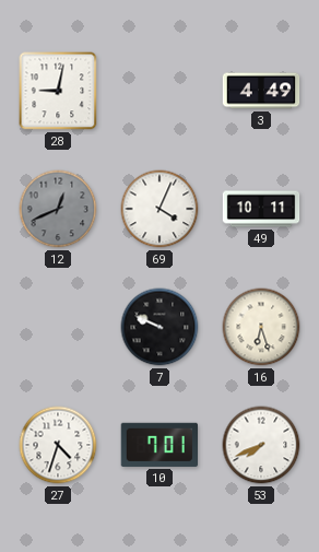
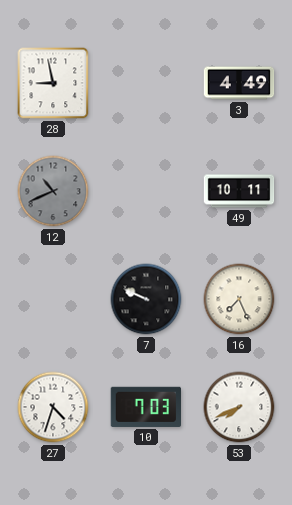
28: 9:02 -> 8:58 (53, 83)
12: 12:41 -> 10:41 (53, 191)
69: 4:04 -> none (159, 209)
16: 6:27 -> 7:26 (239, 299)
10: 7:01 -> 7:03 (145, 407)
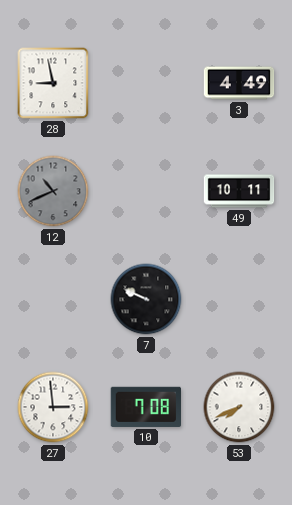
16: 7:26 -> none (239, 299)
27: 4:33 -> 2:59 (53, 407)
10: 7:03 -> 7:08 (145, 407)
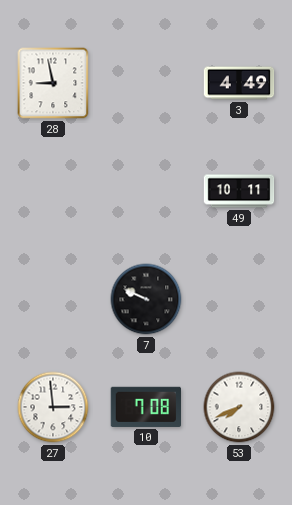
12: 10:41 -> none (53, 191)
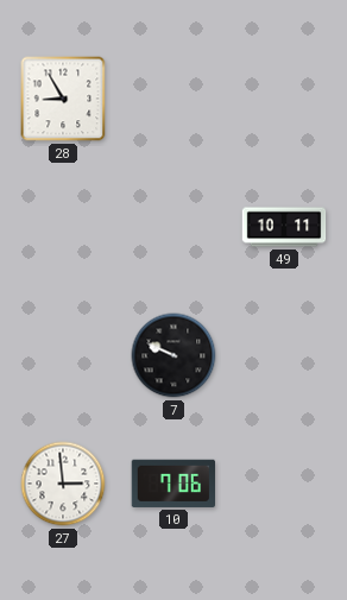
28: 8:58 -> 8:55 (63, 99)
3: 4:49 -> none (239, 83)
10: 7:08 -> 7:06 (172, 484)
53: 7:41 -> none (239, 407)
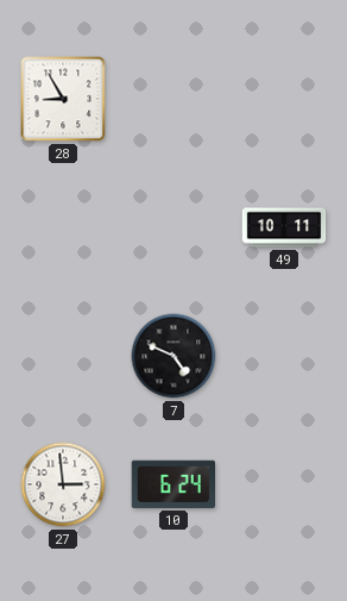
7: 9:49 -> 4:49 (173, 356)
10: 7:06 -> 6:24 (172, 484)
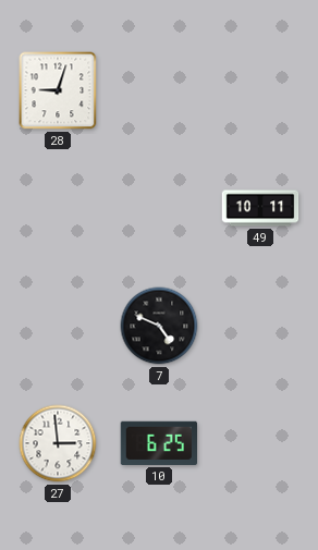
28: 8:55 -> 9:03 (58, 90)
10: 6:24 -> 6:25 (158, 443)
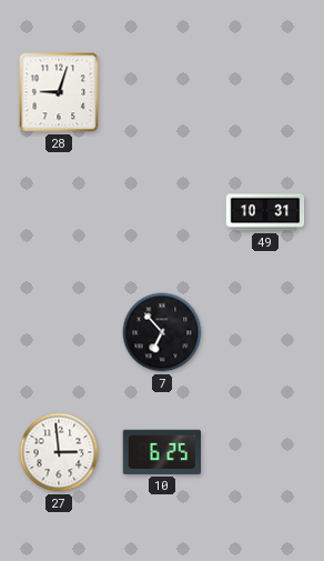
49: 10:11 -> 10:31 (265, 212)
7: 4:49 -> 6:53 (162, 332)
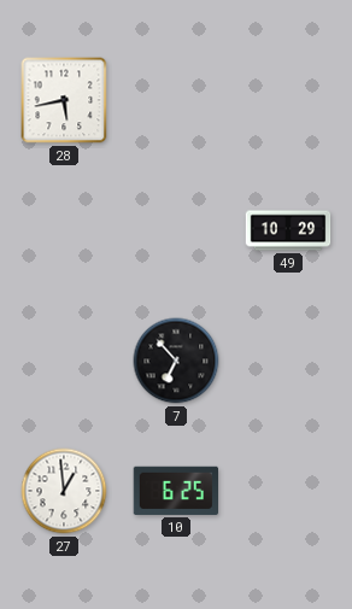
28: 9:03 -> 5:43 (64, 100)
49: 10:31 -> 10:29 (288, 230)
27: 2:59 -> 12:59 (64, 491)
